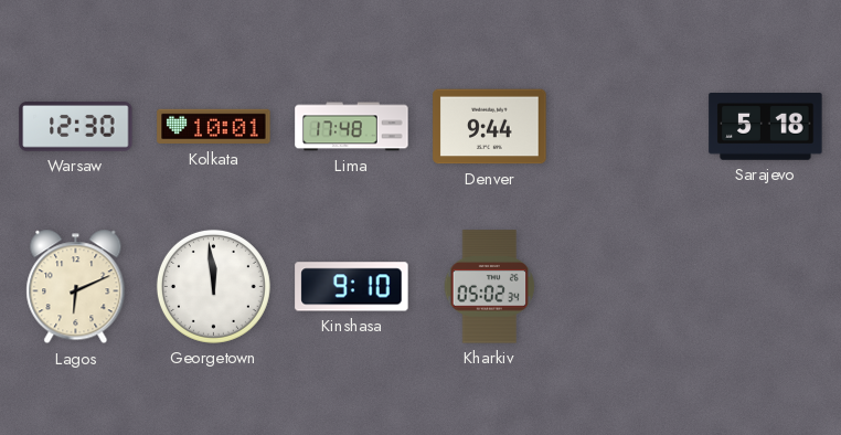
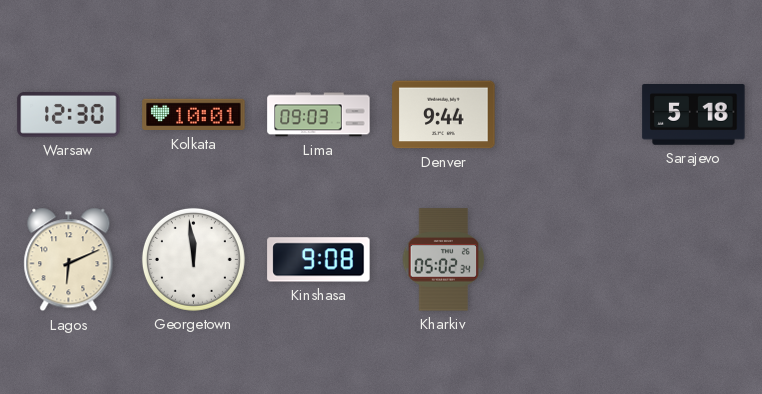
Lima: 17:48 -> 09:03 (319, 115)
Kinshasa: 9:10 -> 9:08 (319, 260)
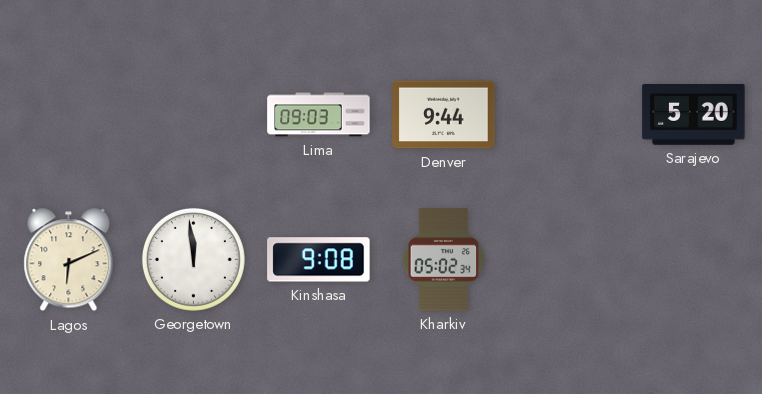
Warsaw: 12:30 -> none (69, 115)
Kolkata: 10:01 -> none (194, 115)
Sarajevo: 5:18 -> 5:20 (694, 115)
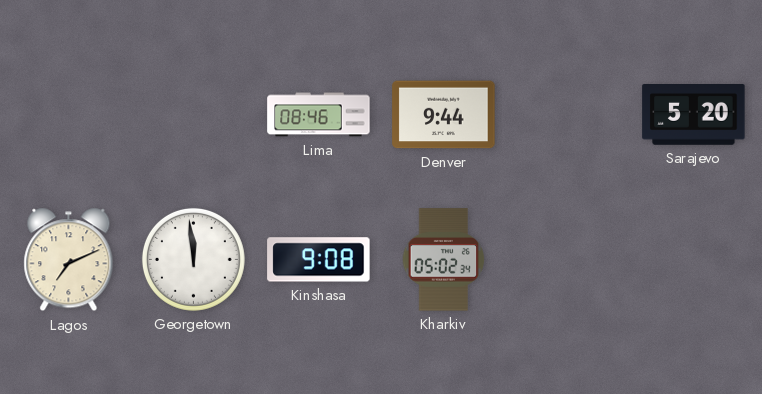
Lima: 09:03 -> 08:46 (319, 115)
Lagos: 6:11 -> 7:11 (69, 260)
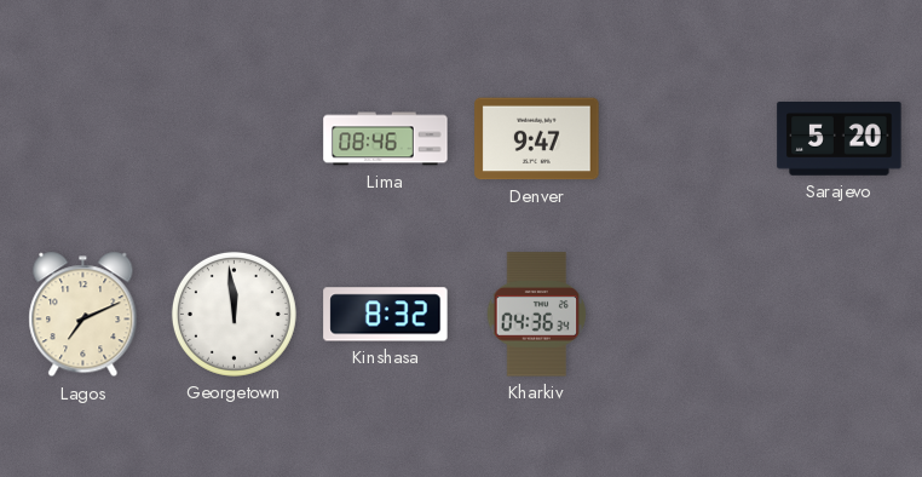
Denver: 9:44 -> 9:47 (537, 139)
Kinshasa: 9:08 -> 8:32 (386, 315)
Kharkiv: 05:02 -> 04:36 (537, 315)
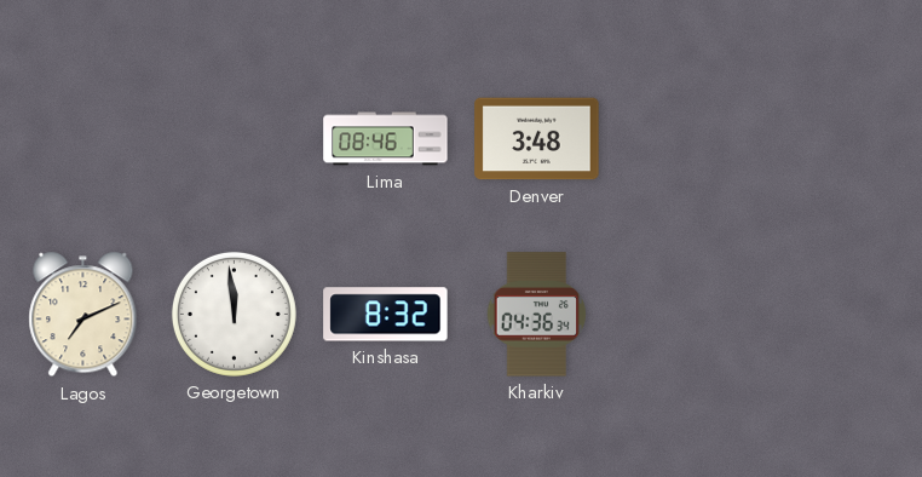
Denver: 9:47 -> 3:48 (537, 139)
Sarajevo: 5:20 -> none (840, 139)
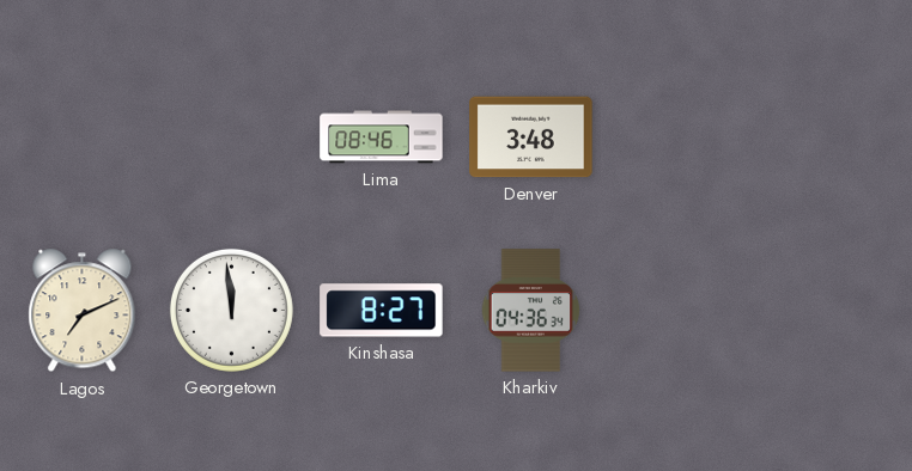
Kinshasa: 8:32 -> 8:27 (382, 311)
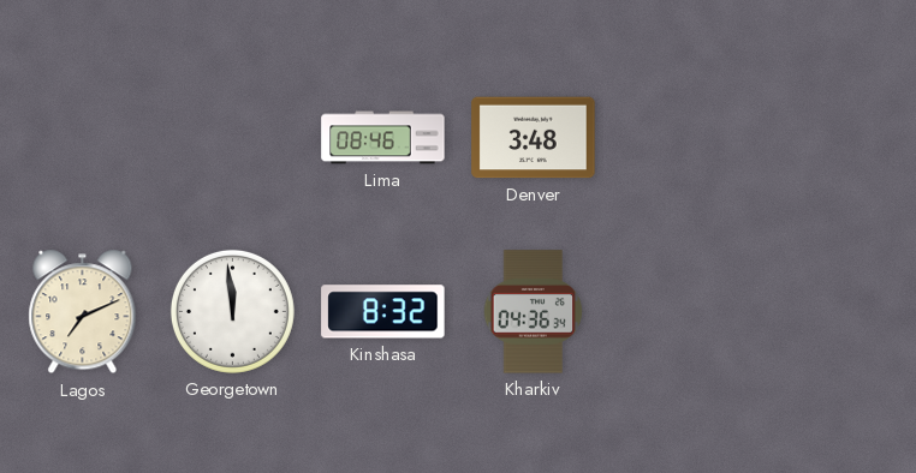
Kinshasa: 8:27 -> 8:32 (383, 312)
